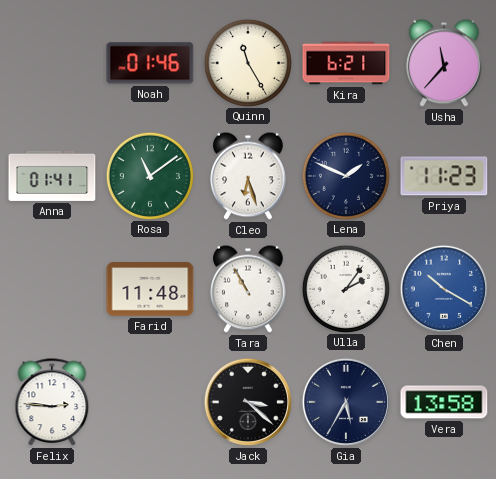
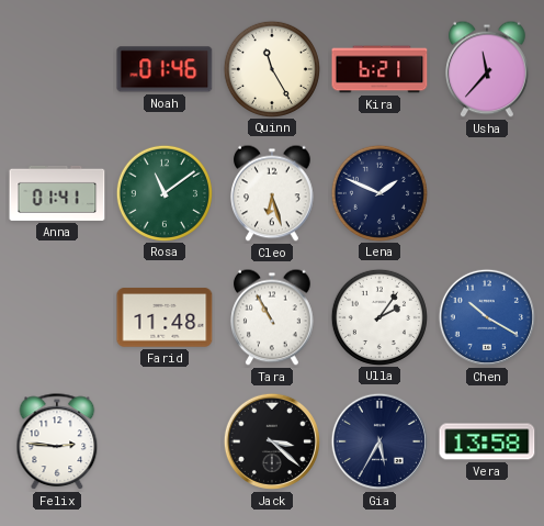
Priya: 11:23 -> none (444, 176)
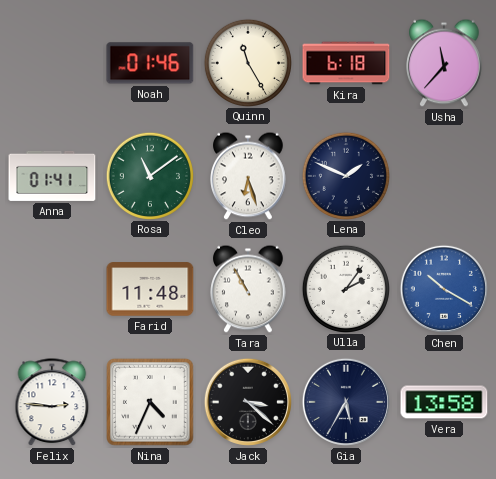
Kira: 6:21 -> 6:18 (346, 63)
Nina: none -> 4:34 (151, 403)
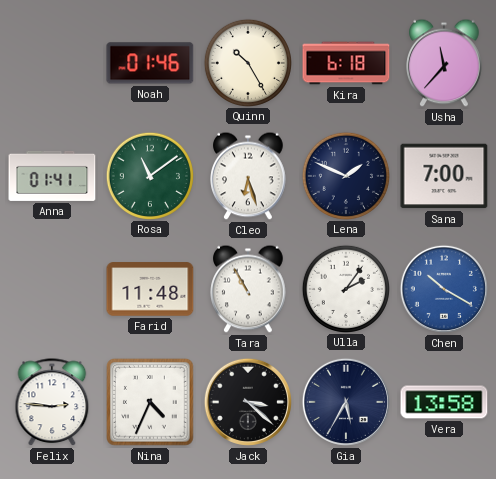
Quinn: 11:25 -> 10:25 (247, 62)
Sana: none -> 7:00 (444, 176)
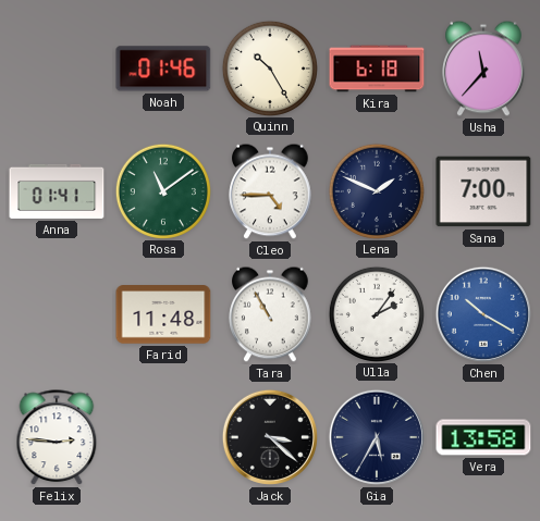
Cleo: 6:27 -> 4:45 (270, 191)
Nina: 4:34 -> none (151, 403)
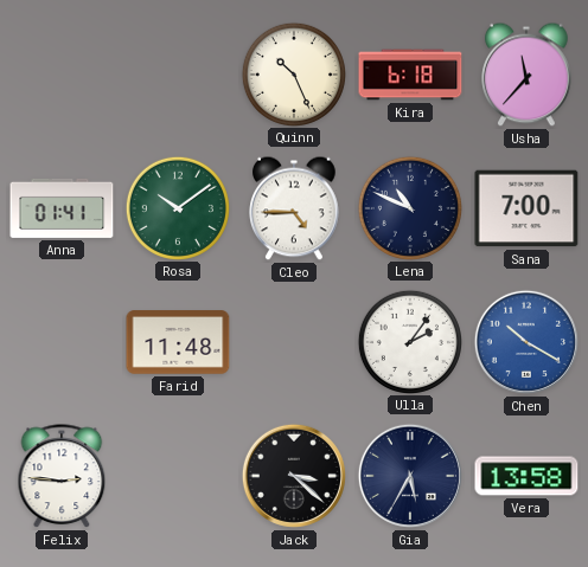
Noah: 01:46 -> none (163, 69)
Quinn: 10:25 -> 10:26 (293, 73)
Rosa: 11:09 -> 10:09 (177, 207)
Lena: 1:49 -> 10:49 (409, 207)
Tara: 10:55 -> none (270, 314)
